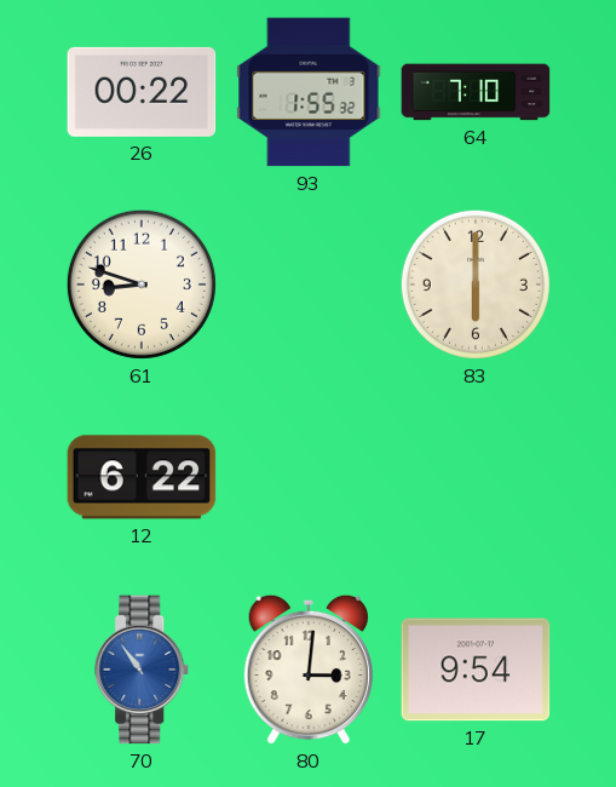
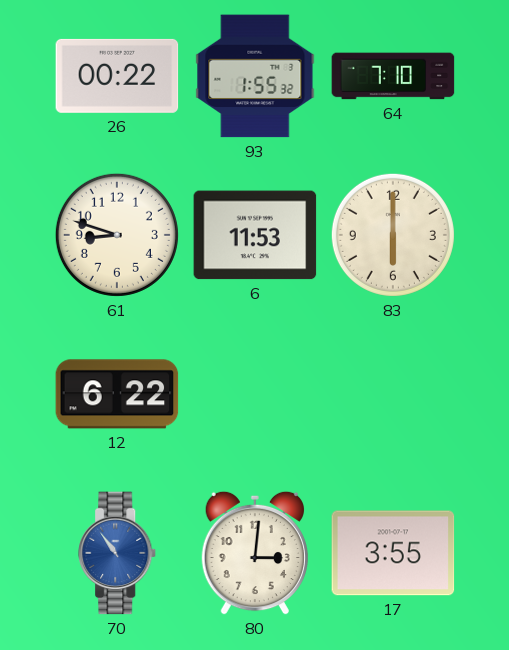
6: none -> 11:53 (255, 235)
17: 9:54 -> 3:55 (393, 553)
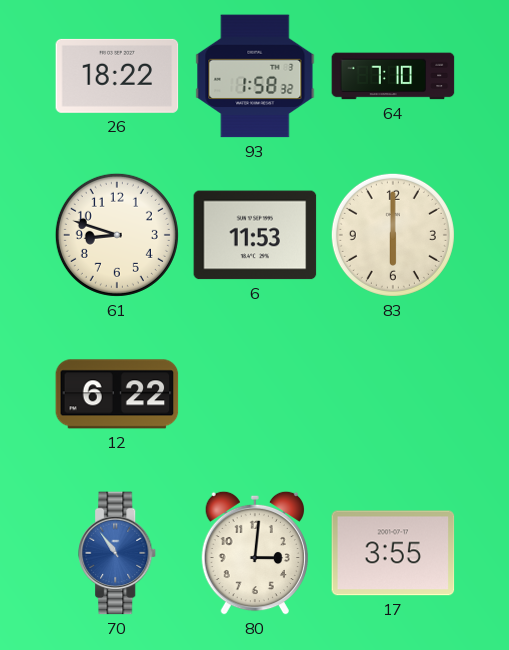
26: 00:22 -> 18:22 (117, 76)
93: 1:55 -> 1:58 (255, 76)
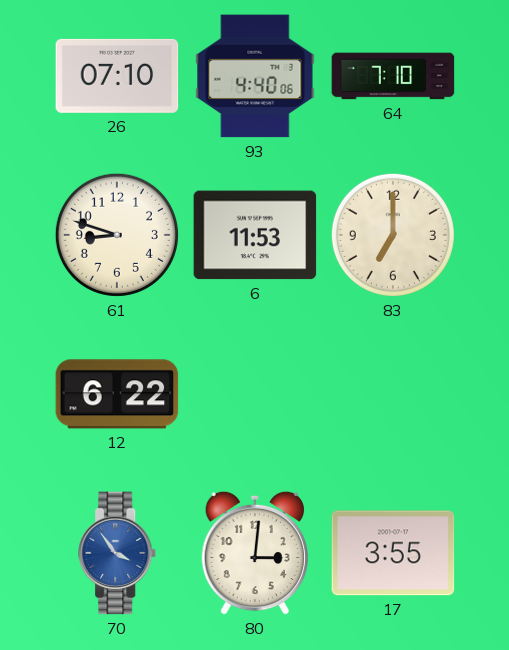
26: 18:22 -> 07:10 (117, 76)
93: 1:58 -> 4:40 (255, 76)
83: 6:00 -> 7:00 (393, 235)
70: 10:54 -> 3:54 (118, 553)
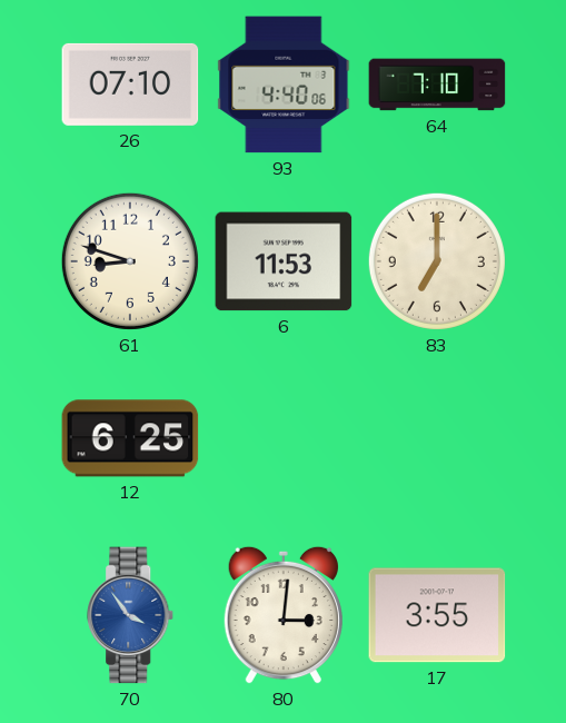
12: 6:22 -> 6:25 (130, 438)
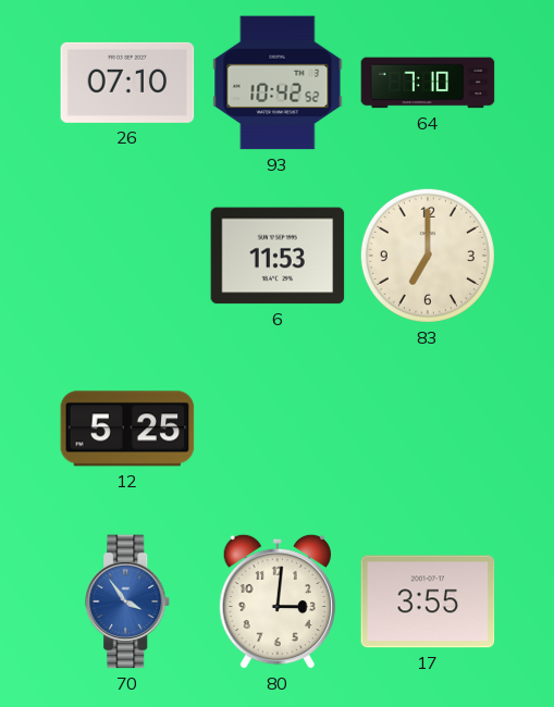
93: 4:40 -> 10:42 (278, 83)
61: 8:48 -> none (130, 261)
12: 6:25 -> 5:25 (127, 429)
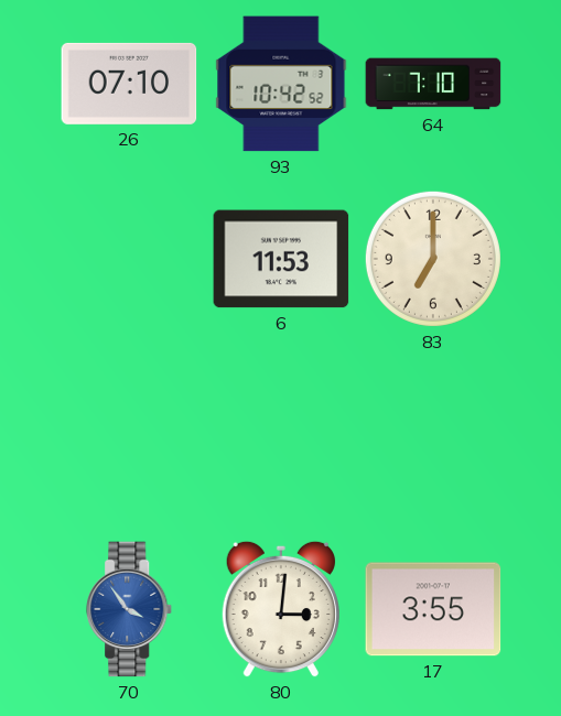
12: 5:25 -> none (127, 429)
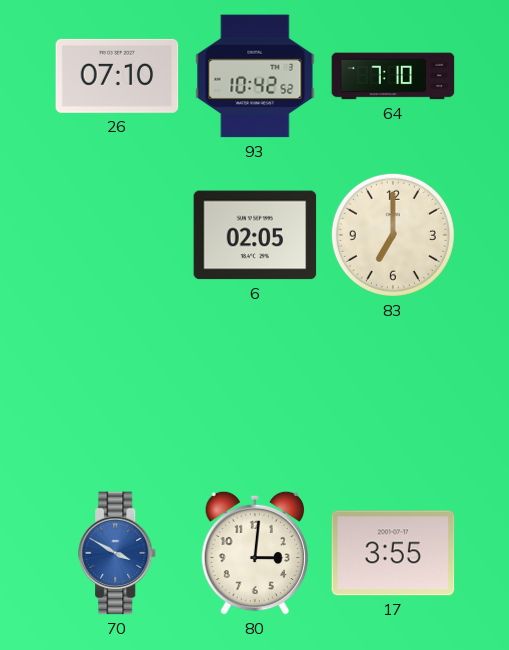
6: 11:53 -> 02:05 (255, 235)
70: 3:54 -> 3:50 (118, 553)
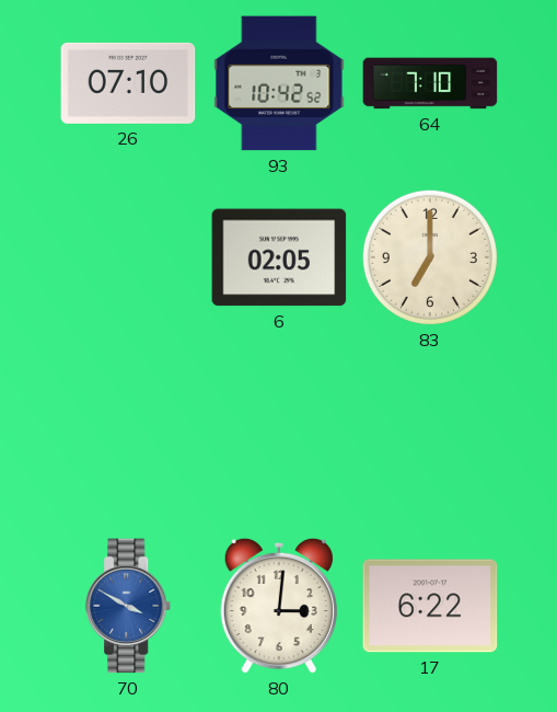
17: 3:55 -> 6:22 (430, 606)
